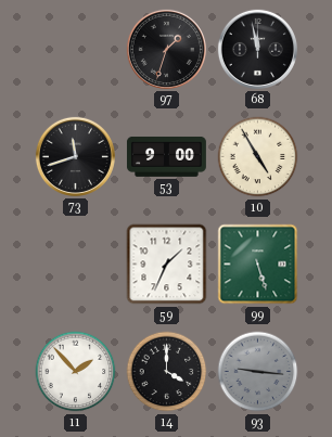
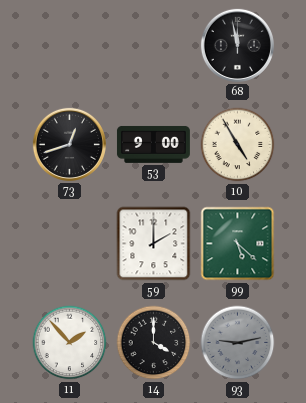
97: 1:33 -> none (166, 49)
73: 11:42 -> 12:42 (69, 144)
59: 1:34 -> 2:00 (154, 244)
99: 5:27 -> 5:22 (238, 244)
93: 9:16 -> 9:13 (238, 343)
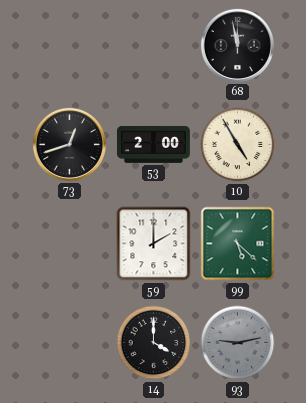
53: 9:00 -> 2:00 (153, 144)
11: 1:53 -> none (70, 343)
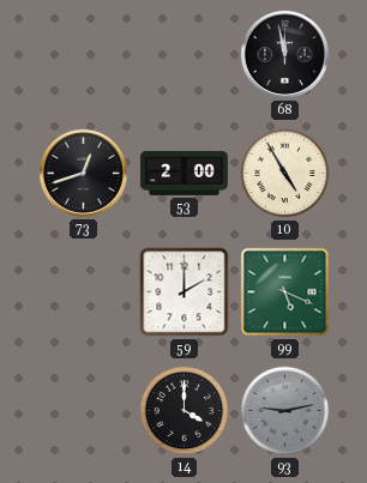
99: 5:22 -> 5:19 (285, 292)
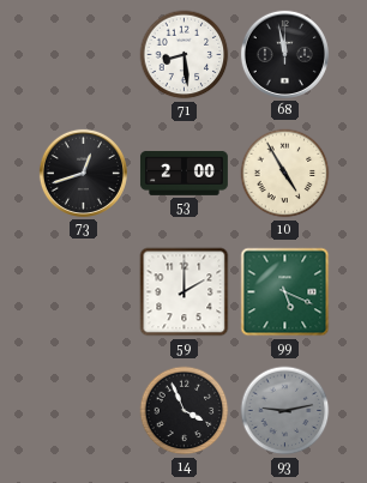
71: none -> 8:29 (185, 55)
14: 4:00 -> 3:56 (185, 411)
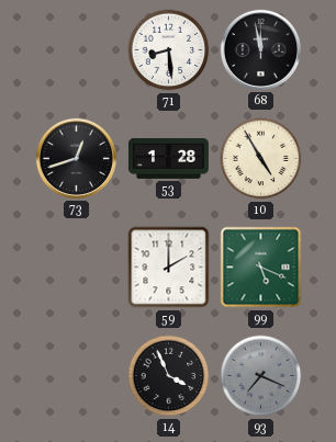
53: 2:00 -> 1:28 (168, 158)
93: 9:13 -> 7:19 (261, 376)
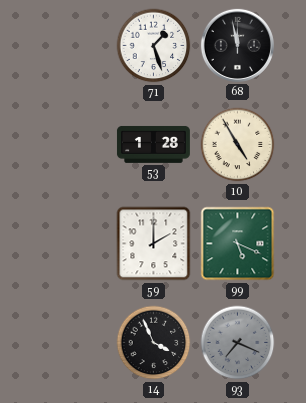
71: 8:29 -> 1:27 (154, 46)
73: 12:42 -> none (76, 158)
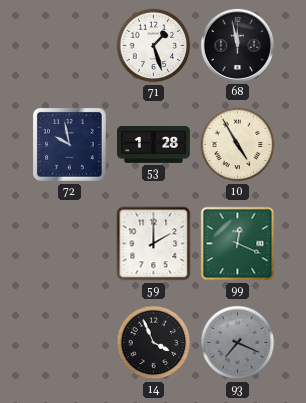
72: none -> 9:58 (70, 145)
99: 5:19 -> 12:19 (238, 244)
